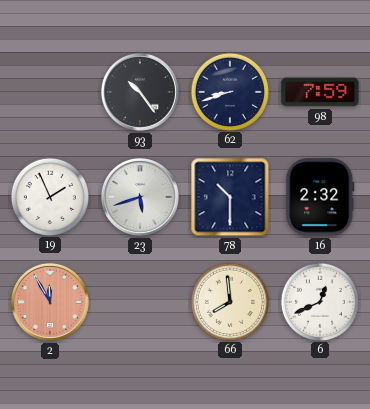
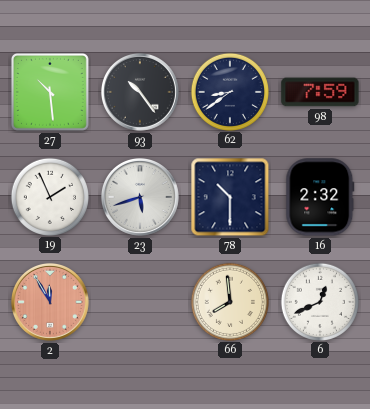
27: none -> 10:29 (50, 92)
62: 8:42 -> 8:39 (229, 91)
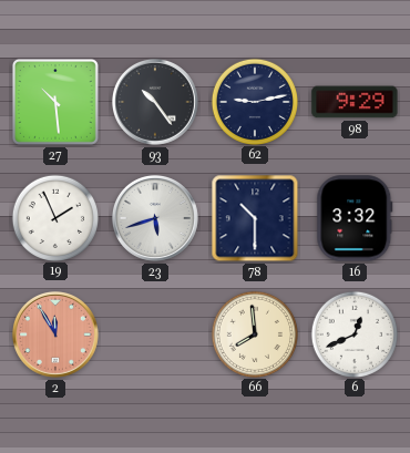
62: 8:39 -> 9:13 (254, 101)
98: 7:59 -> 9:29 (355, 102)
16: 2:32 -> 3:32 (355, 218)
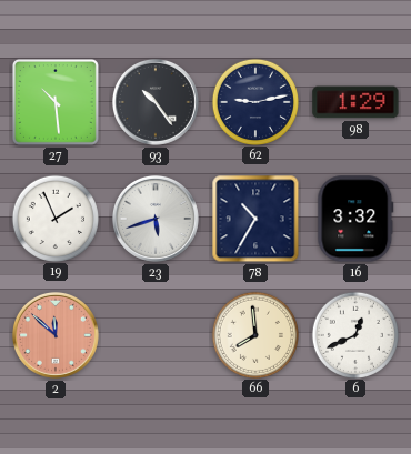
98: 9:29 -> 1:29 (355, 102)
78: 10:30 -> 10:35 (255, 219)
2: 11:55 -> 11:52 (56, 335)
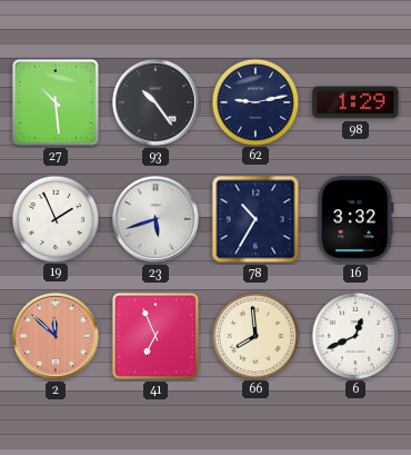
41: none -> 6:56 (156, 336)
